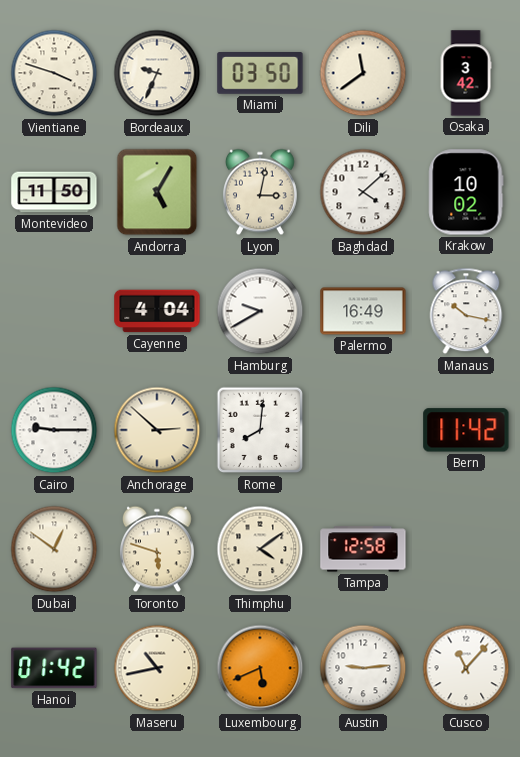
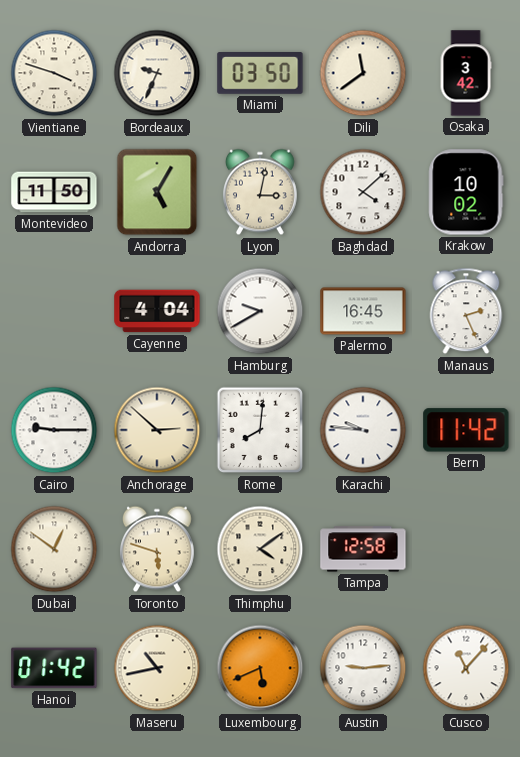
Palermo: 16:49 -> 16:45 (363, 311)
Manaus: 10:17 -> 2:26 (466, 311)
Karachi: none -> 9:46 (363, 430)
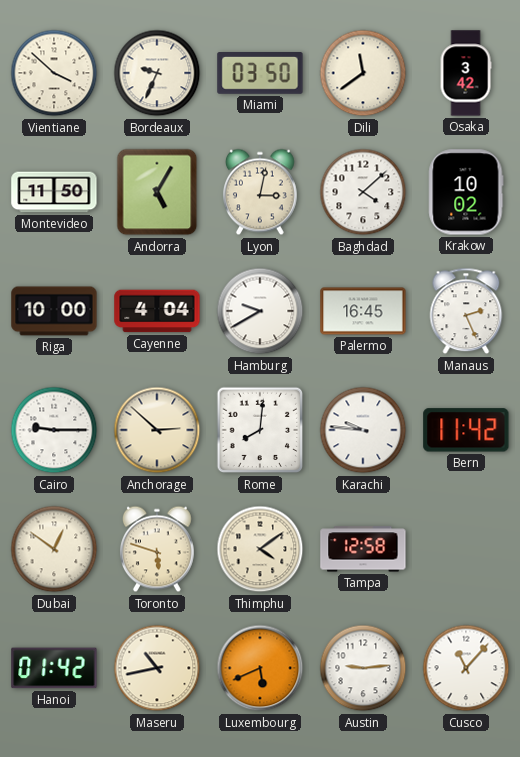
Vientiane: 3:48 -> 3:52 (54, 73)
Riga: none -> 10:00 (54, 311)
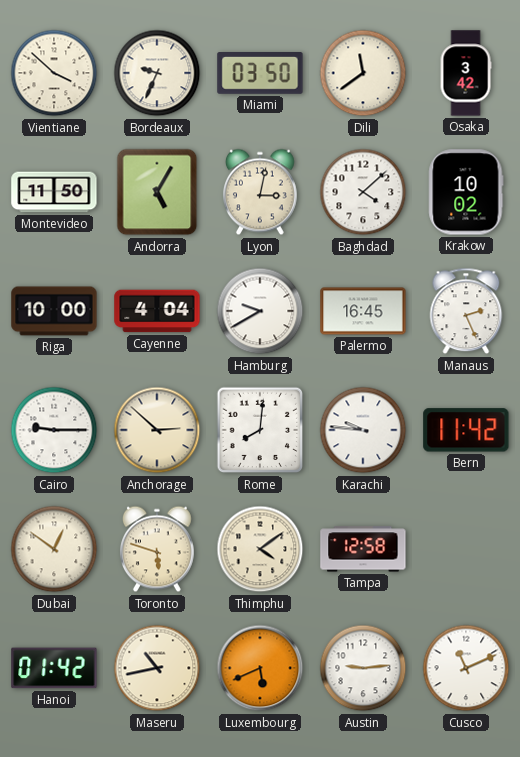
Cusco: 11:07 -> 11:11 (466, 668)
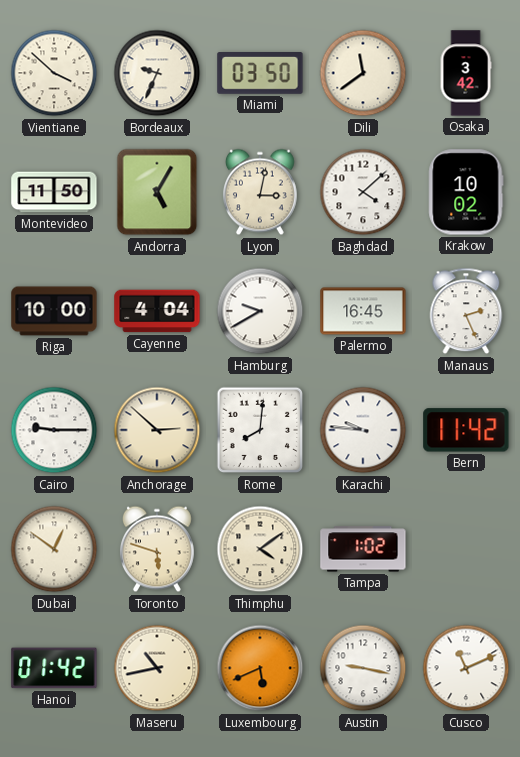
Tampa: 12:58 -> 1:02 (363, 549)
Austin: 9:14 -> 9:17 (363, 668)
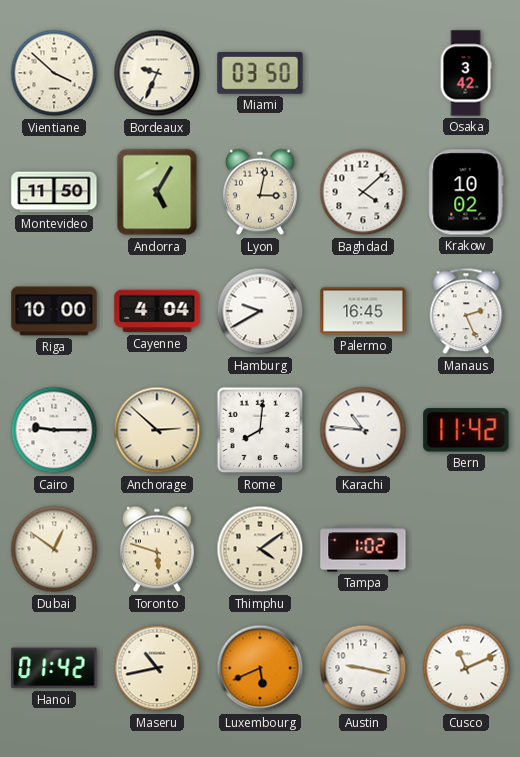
Dili: 11:39 -> none (363, 73)
Karachi: 9:46 -> 10:46 (363, 430)
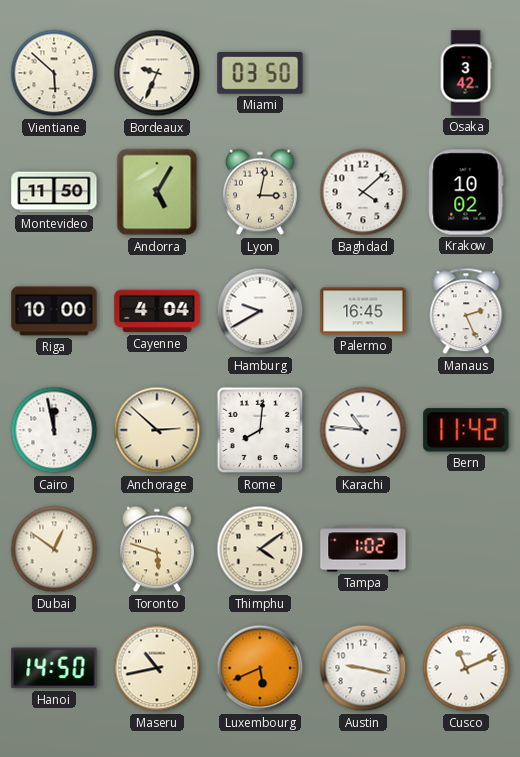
Vientiane: 3:52 -> 5:52 (54, 73)
Cairo: 9:15 -> 11:58 (54, 430)
Hanoi: 01:42 -> 14:50 (54, 668)
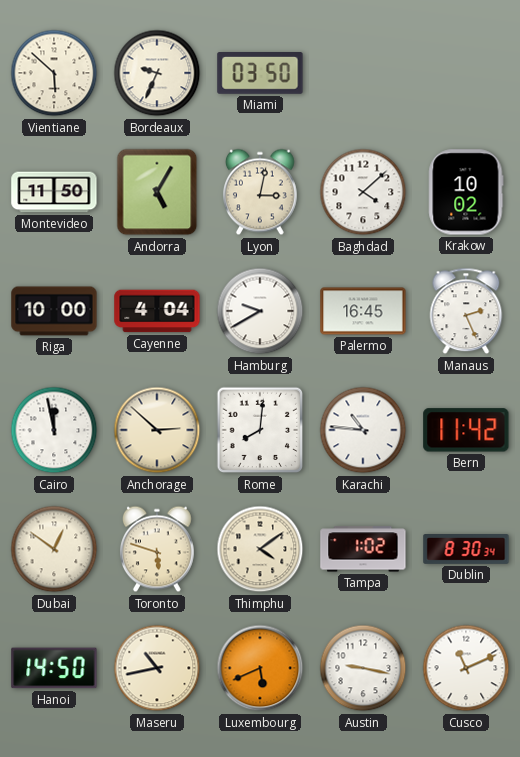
Osaka: 3:42 -> none (466, 73)
Dublin: none -> 8:30 (466, 550)
